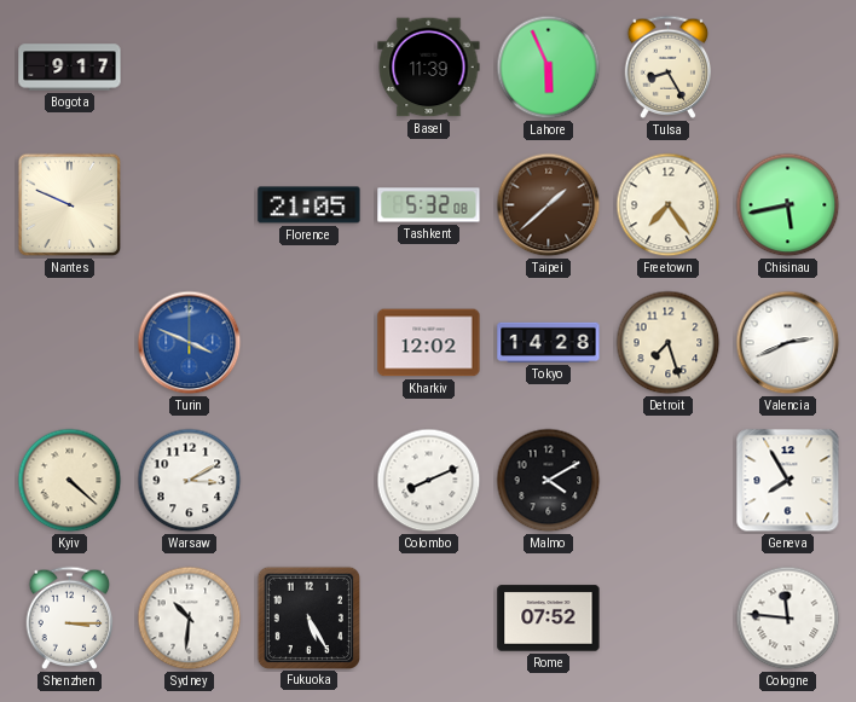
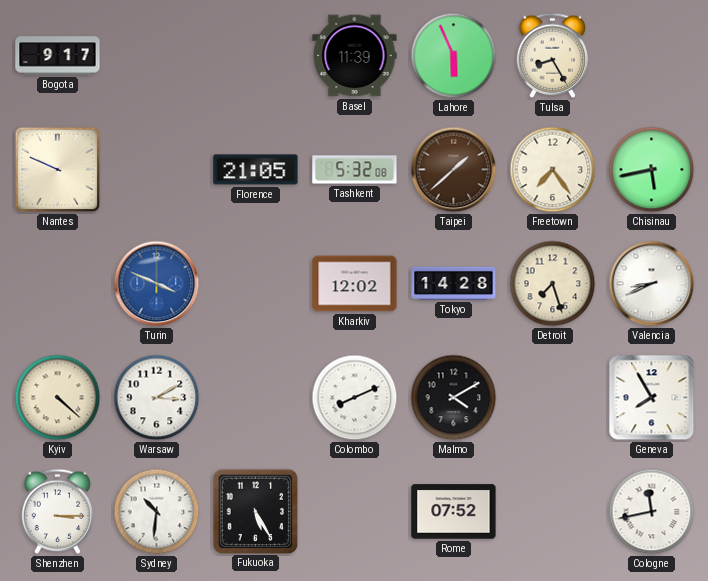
Valencia: 2:41 -> 8:41 (652, 284)
Cologne: 11:46 -> 11:43 (652, 512)
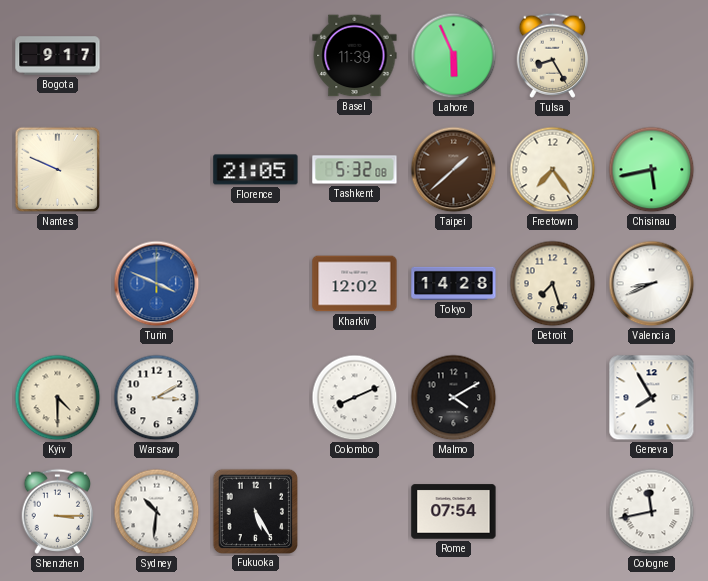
Kyiv: 4:22 -> 4:30 (58, 398)
Rome: 07:52 -> 07:54 (454, 512)
